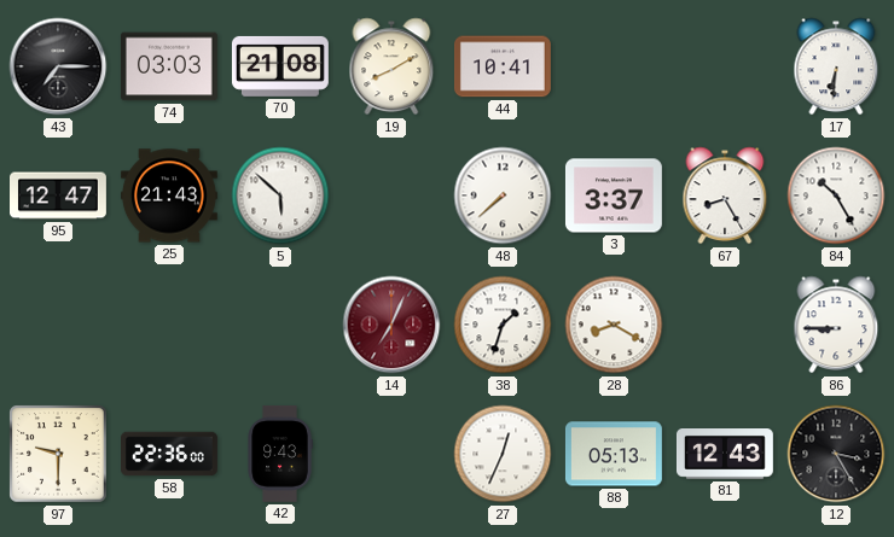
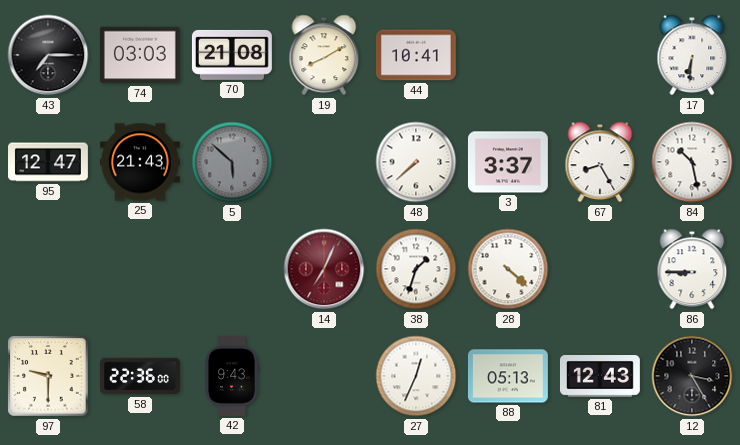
5 dial: white -> grey (232, 162)
84: 10:25 -> 10:28 (692, 162)
28: 8:20 -> 4:22 (508, 269)
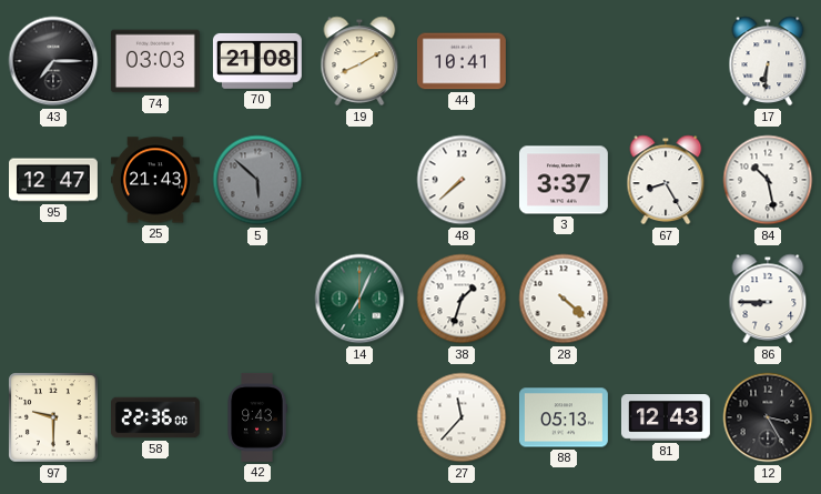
14 dial: burgundy -> green (359, 299)
27: 12:34 -> 11:37 (462, 417)
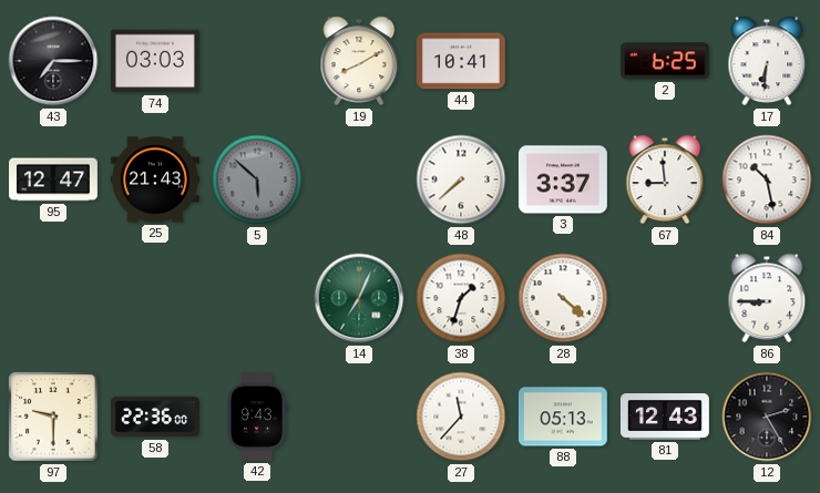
70: 21:08 -> none (257, 61)
2: none -> 6:25 (665, 61)
67: 8:25 -> 8:59 (665, 179)
12: 3:25 -> 2:25 (767, 417)
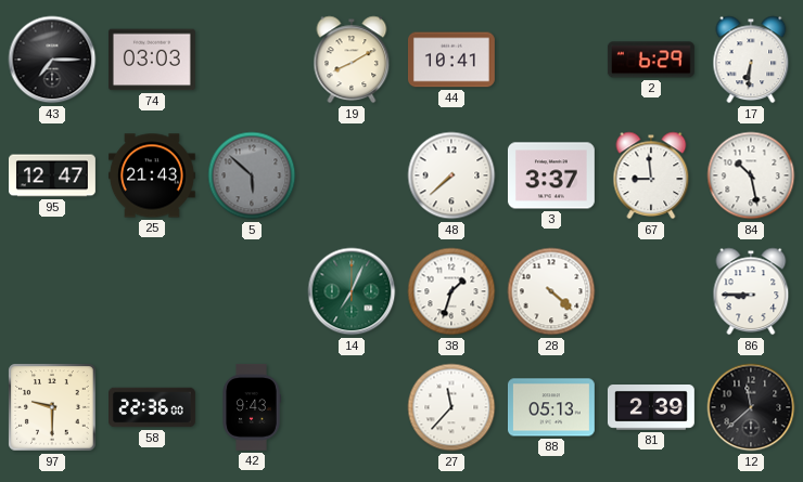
2: 6:25 -> 6:29 (651, 60)
81: 12:43 -> 2:39 (651, 408)
12: 2:25 -> 11:38 (751, 407)
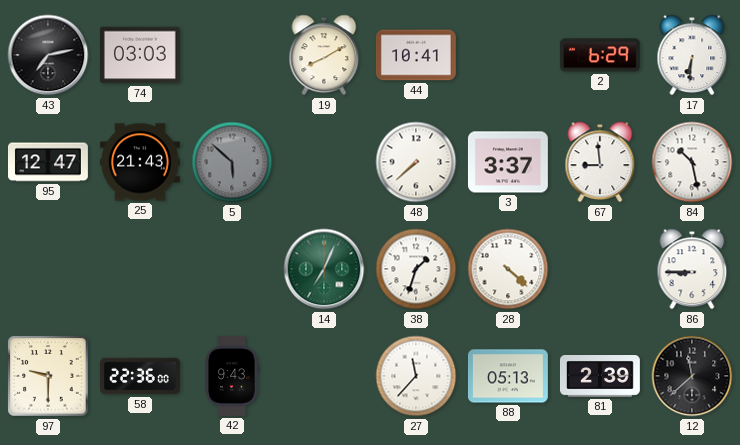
43: 7:15 -> 7:13 (48, 55)
